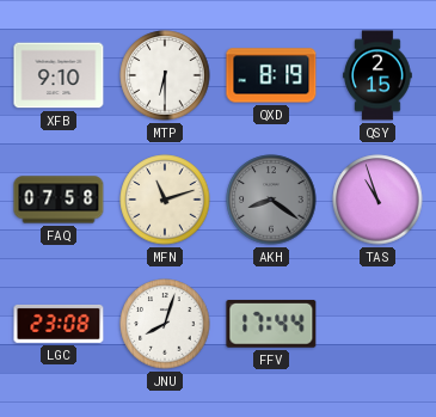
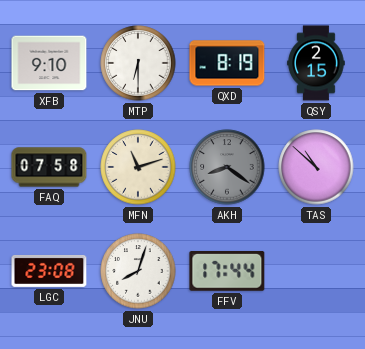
TAS: 10:57 -> 10:52 (316, 167)
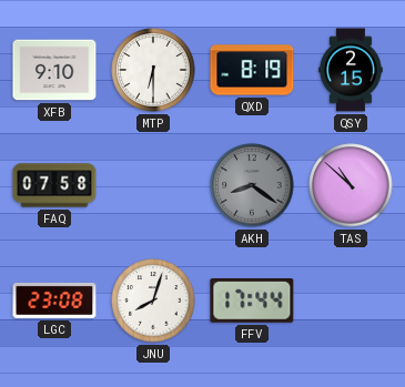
MFN: 11:12 -> none (138, 167)
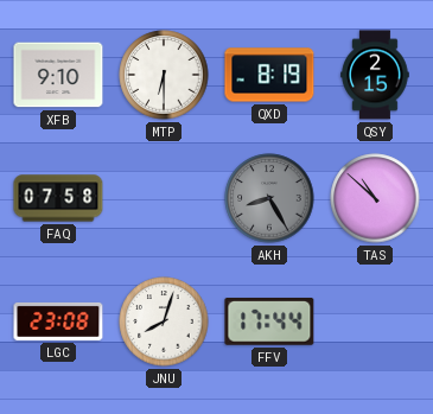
AKH: 8:21 -> 8:25 (269, 198)
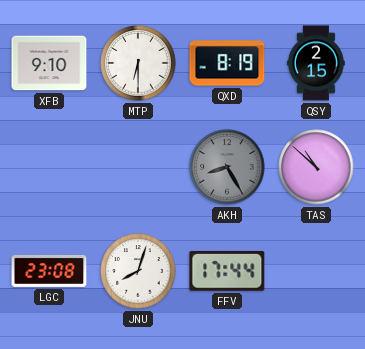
FAQ: 07:58 -> none (58, 198)
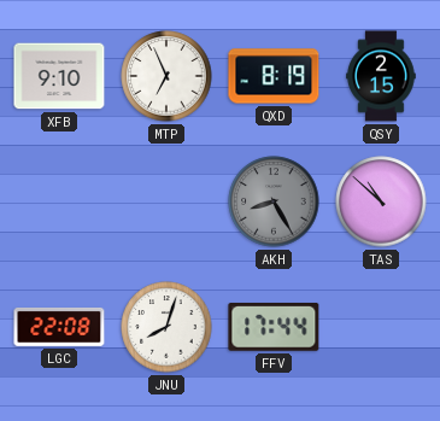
MTP: 6:30 -> 6:56 (166, 76)
LGC: 23:08 -> 22:08 (59, 327)
